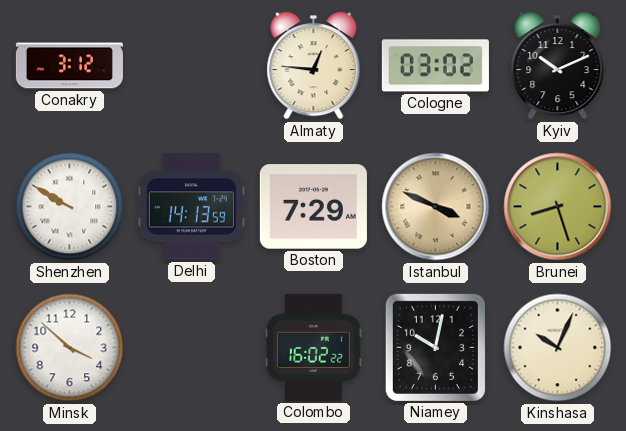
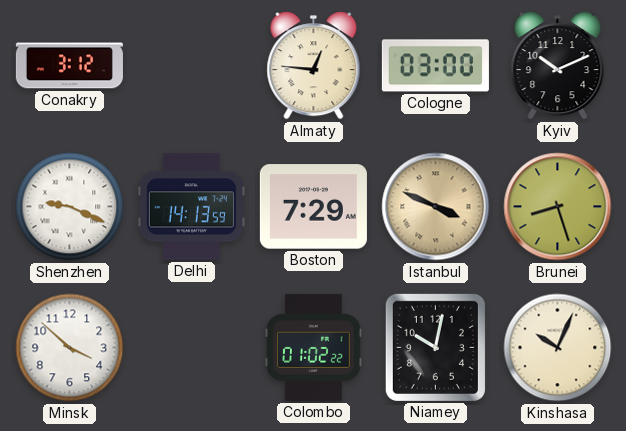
Cologne: 03:02 -> 03:00 (435, 66)
Shenzhen: 9:50 -> 9:19 (70, 207)
Colombo: 16:02 -> 01:02 (314, 347)
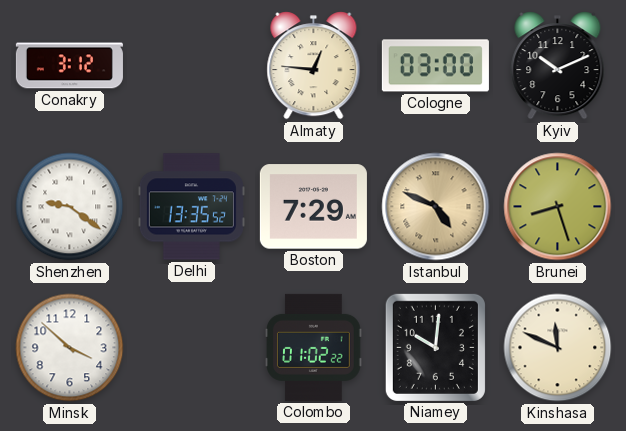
Shenzhen: 9:19 -> 9:21 (70, 207)
Delhi: 14:13 -> 13:35 (191, 207)
Istanbul: 3:49 -> 4:49 (436, 207)
Niamey: 10:02 -> 10:01 (435, 347)
Kinshasa: 10:04 -> 11:49 (558, 348)
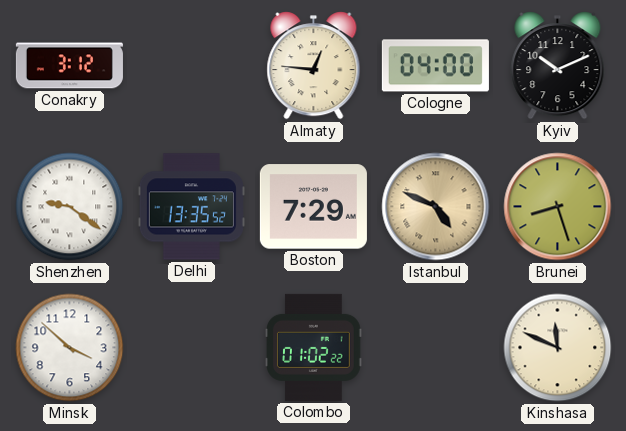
Cologne: 03:00 -> 04:00 (435, 66)
Niamey: 10:01 -> none (435, 347)
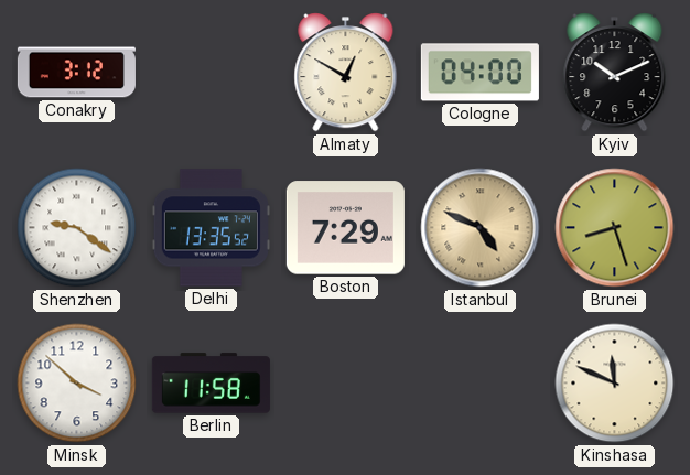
Almaty: 12:46 -> 12:50 (346, 73)
Berlin: none -> 11:58 (211, 384)
Colombo: 01:02 -> none (314, 347)
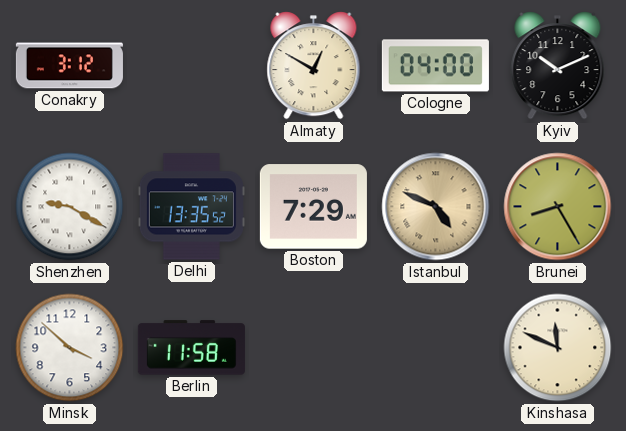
Shenzhen: 9:21 -> 9:20 (70, 207)
Brunei: 8:27 -> 8:25 (558, 207)
